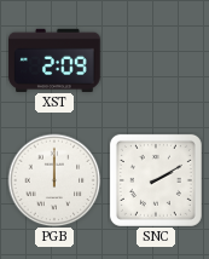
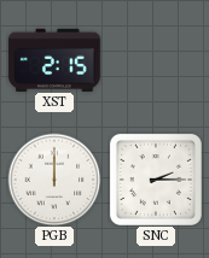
XST: 2:09 -> 2:15 (54, 59)
SNC: 2:10 -> 2:15 (156, 180)
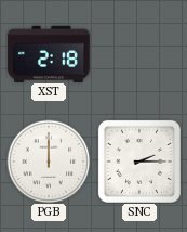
XST: 2:15 -> 2:18 (49, 53)
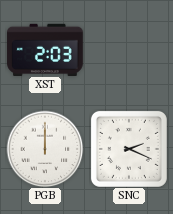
XST: 2:18 -> 2:03 (45, 49)
SNC: 2:15 -> 2:19 (129, 149)
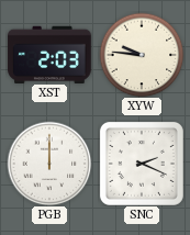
XYW: none -> 9:46 (142, 55)
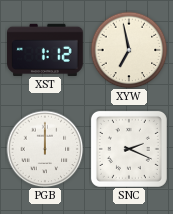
XST: 2:03 -> 1:12 (45, 49)
XYW: 9:46 -> 6:58 (129, 50)
